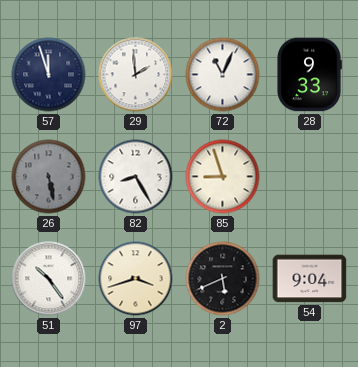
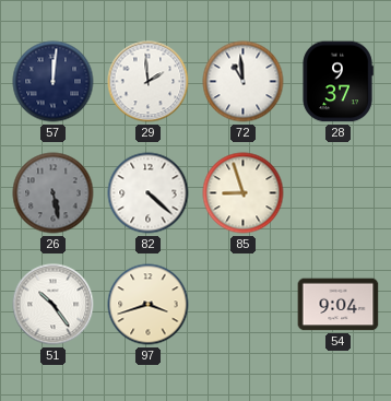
57: 11:57 -> 12:01 (54, 82)
72: 11:04 -> 10:59 (244, 82)
28: 9:33 -> 9:37 (337, 82)
82: 8:25 -> 4:22 (149, 193)
2: 5:41 -> none (223, 279)
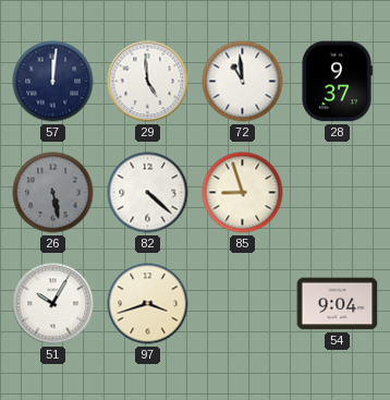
29: 1:59 -> 4:59 (148, 82)
51: 10:24 -> 10:05 (53, 304)
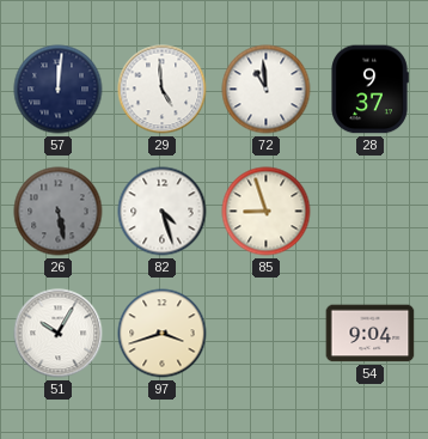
82: 4:22 -> 4:27 (163, 212)
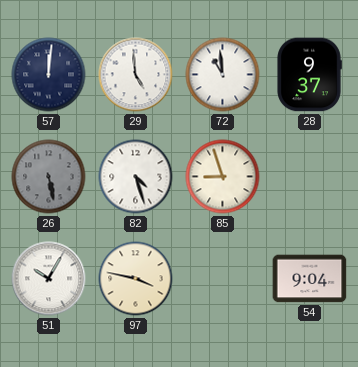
97: 3:42 -> 3:47 (136, 279)
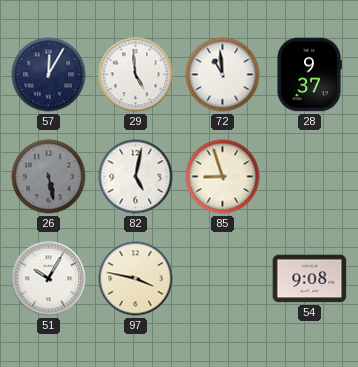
57: 12:01 -> 12:05 (49, 75)
82: 4:27 -> 5:02 (136, 177)
54: 9:04 -> 9:08 (310, 279)
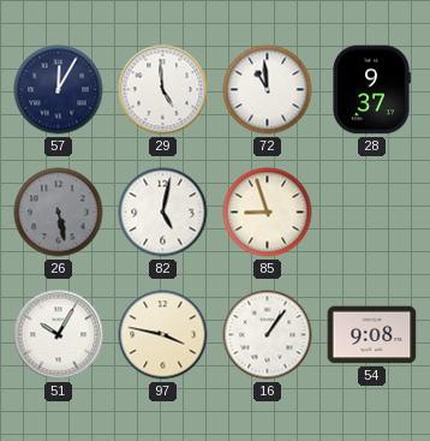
16: none -> 1:06 (268, 335)
